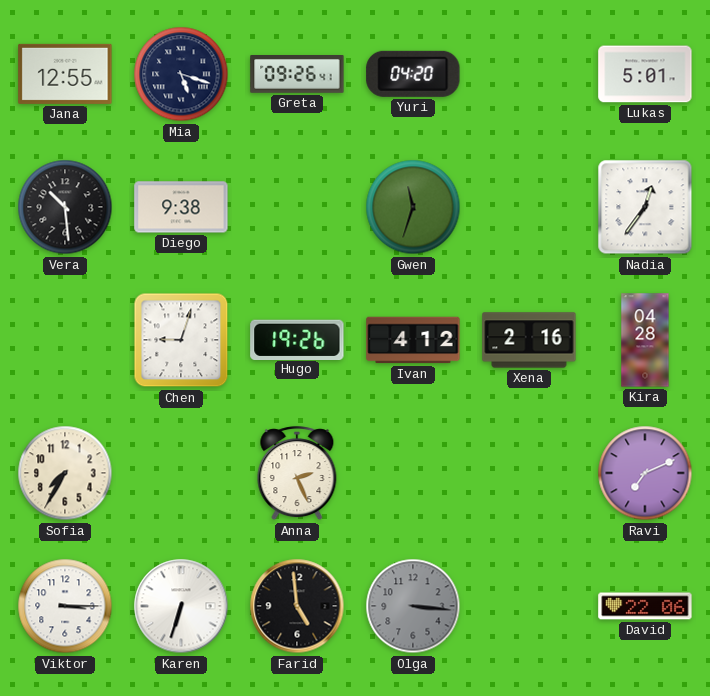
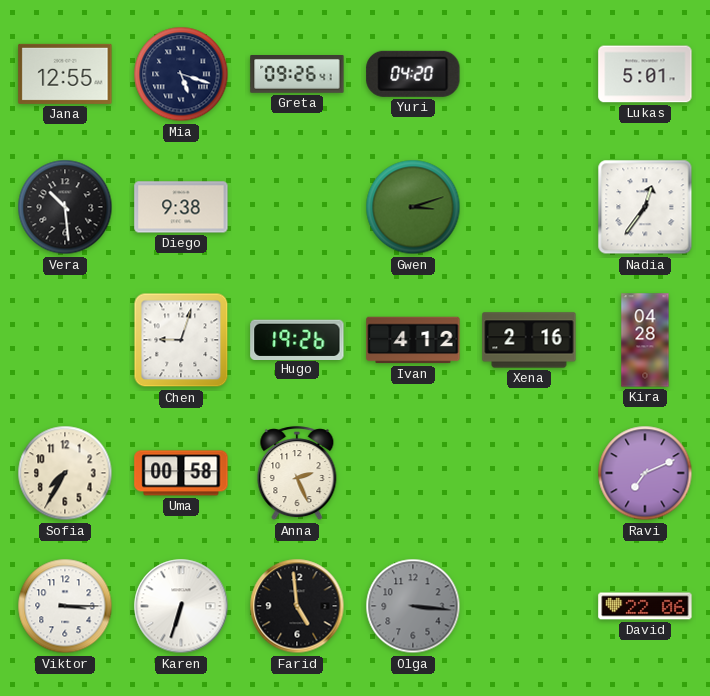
Gwen: 11:33 -> 3:12 (413, 207)
Uma: none -> 00:58 (181, 473)
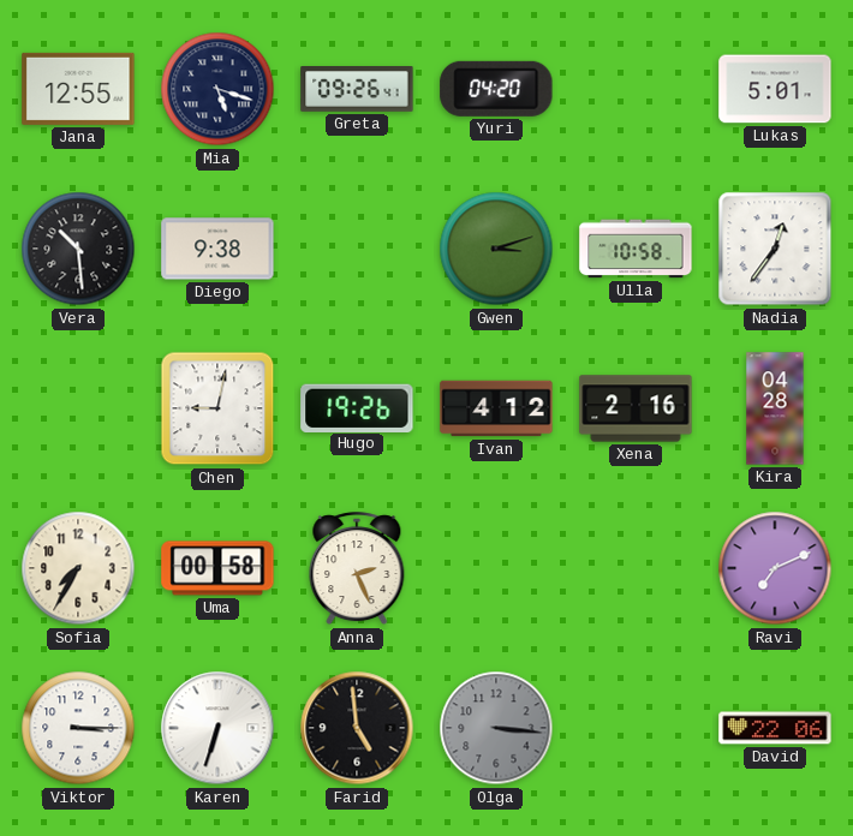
Ulla: none -> 10:58 (636, 249)
Chen: 9:03 -> 9:02 (217, 408)
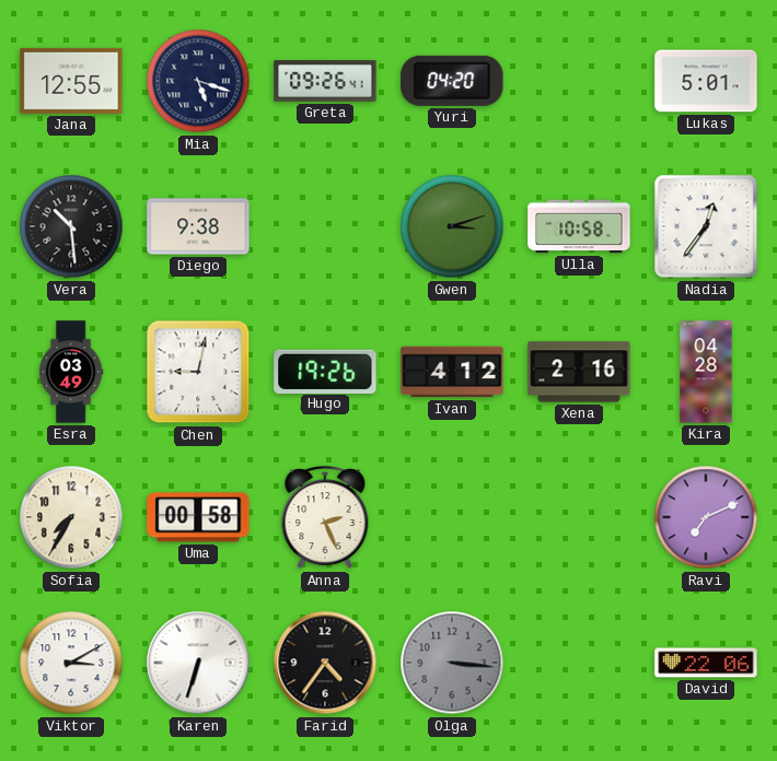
Esra: none -> 03:49 (71, 372)
Viktor: 3:15 -> 3:10 (71, 663)
Farid: 4:59 -> 4:36 (325, 663)
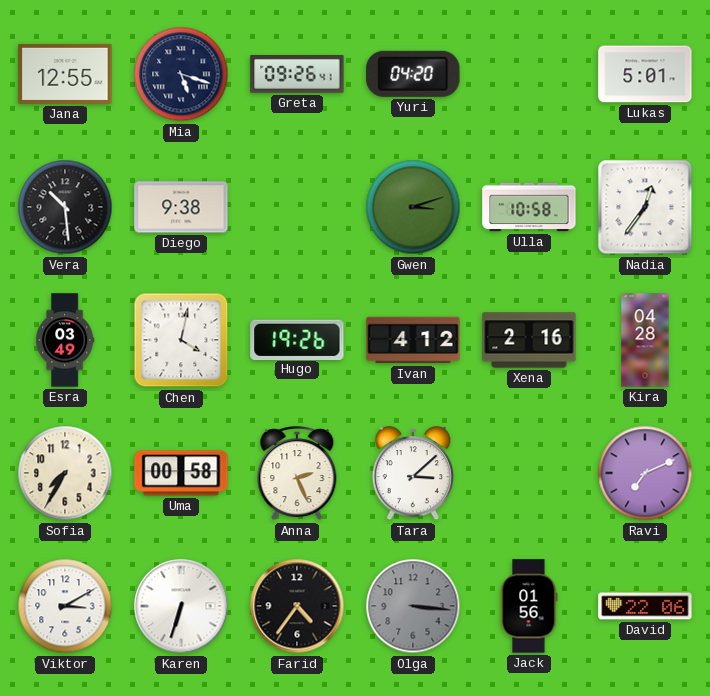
Chen: 9:02 -> 4:02 (181, 340)
Tara: none -> 3:08 (412, 474)
Jack: none -> 01:56 (529, 606)
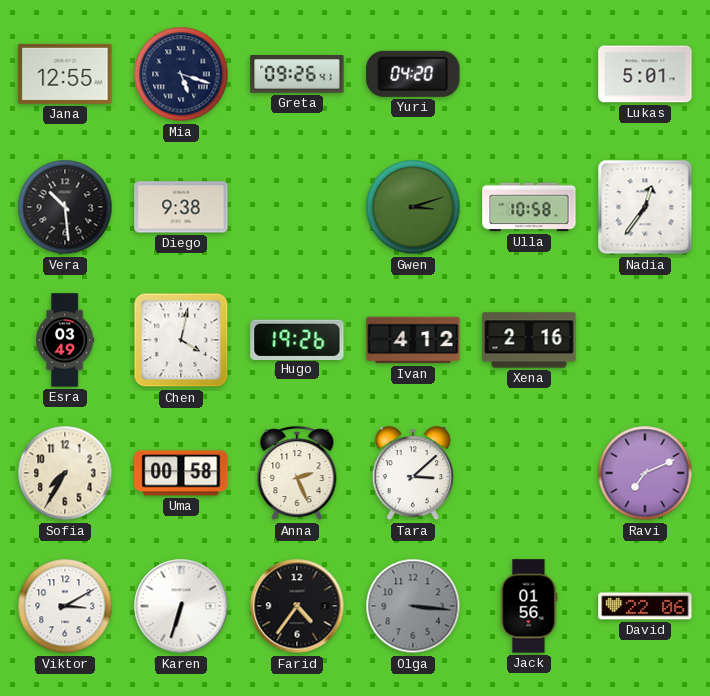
Kira: 04:28 -> none (645, 340)
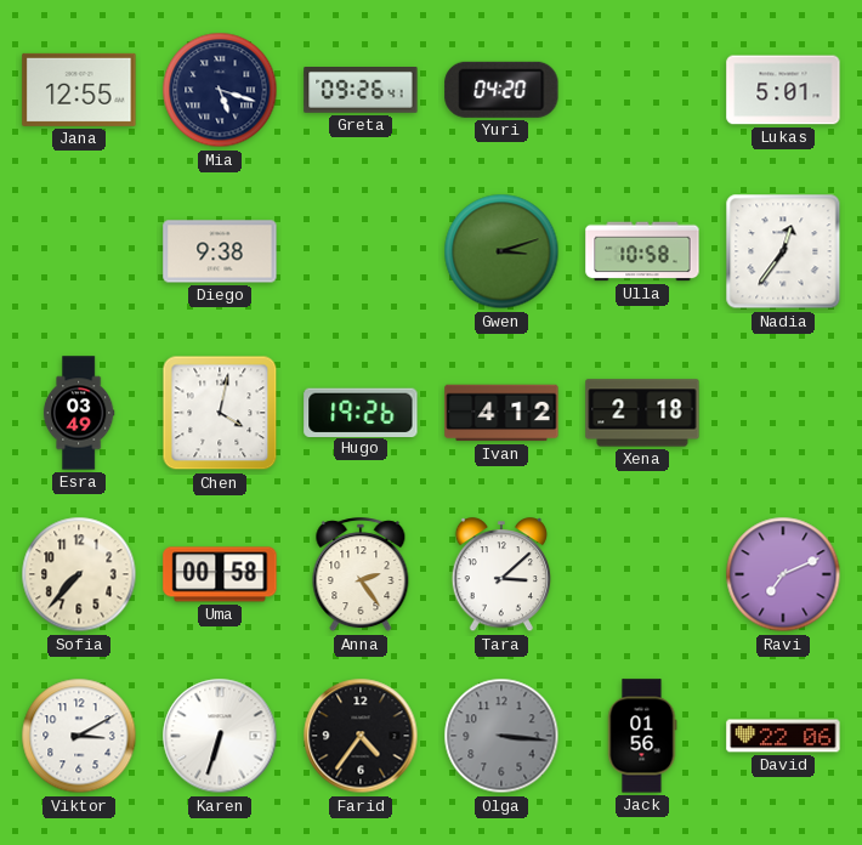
Vera: 10:29 -> none (65, 207)
Xena: 2:16 -> 2:18 (642, 413)
Sofia: 7:35 -> 7:37 (79, 574)
Anna: 2:26 -> 2:24 (361, 575)
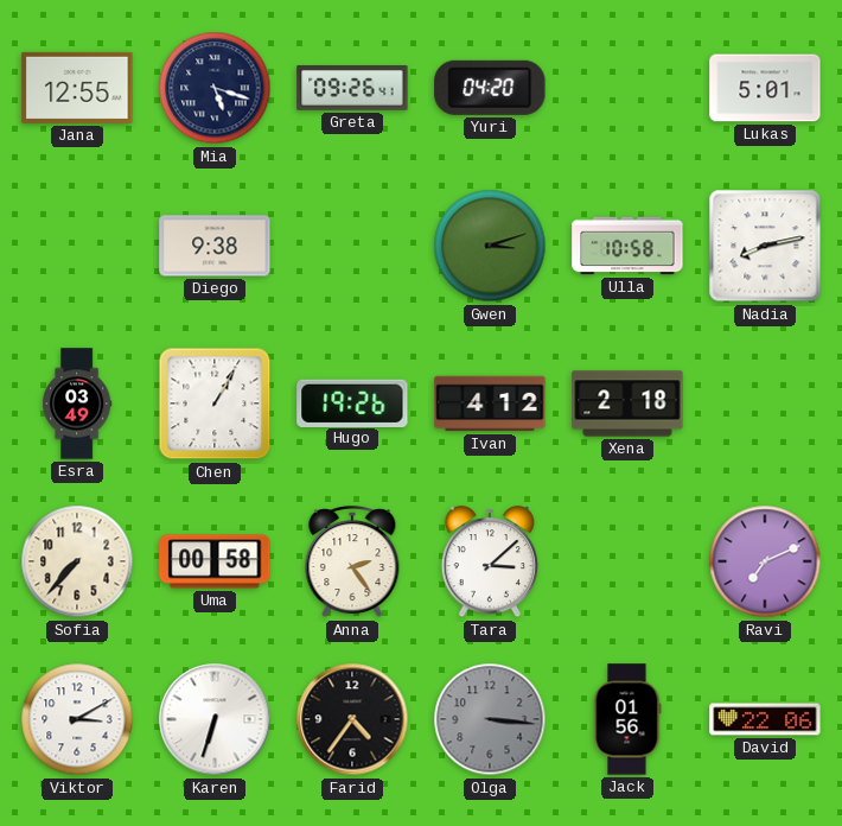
Nadia: 12:36 -> 8:13 (765, 246)
Chen: 4:02 -> 1:05 (215, 404)
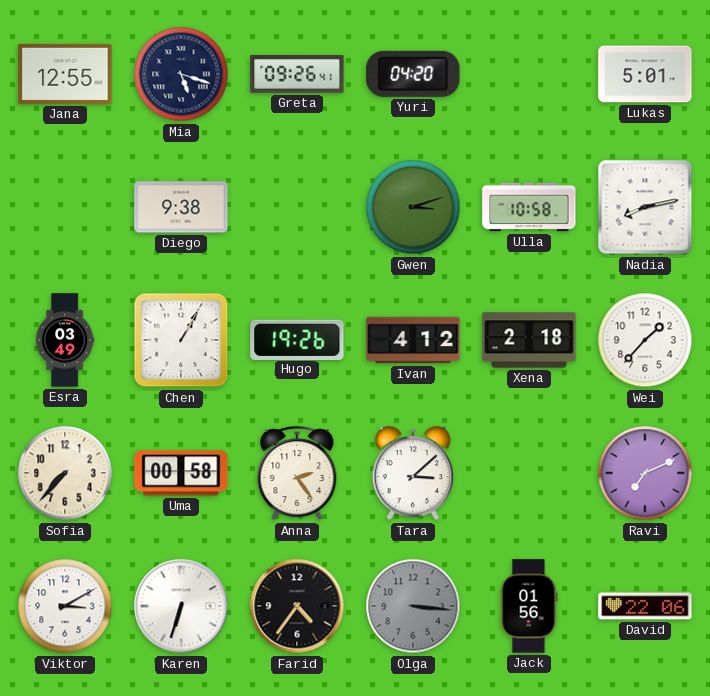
Wei: none -> 1:37 (645, 340)
